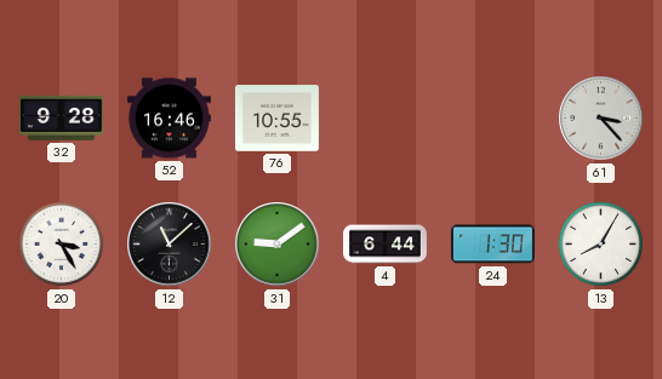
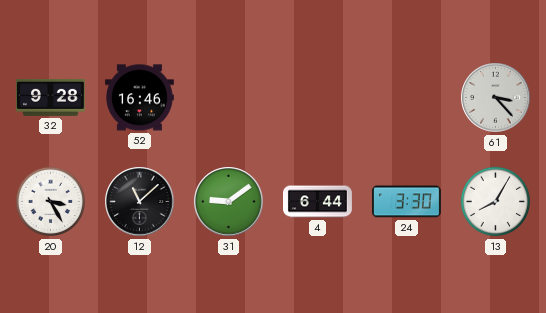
76: 10:55 -> none (276, 119)
24: 1:30 -> 3:30 (406, 202)
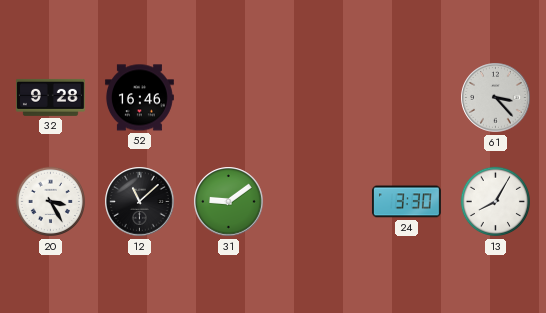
4: 6:44 -> none (318, 202)
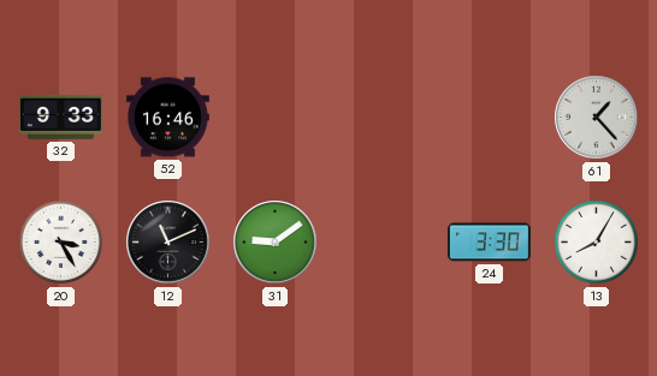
32: 9:28 -> 9:33 (60, 117)
61: 3:23 -> 1:23 (597, 118)
12: 11:08 -> 11:11 (168, 243)
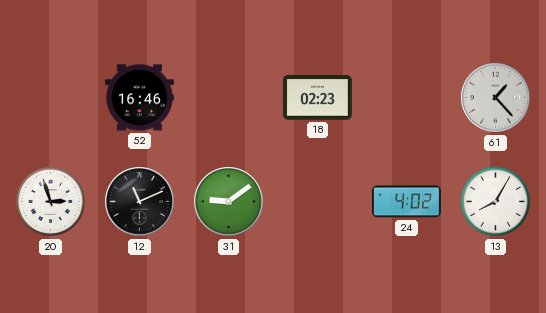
32: 9:33 -> none (60, 117)
18: none -> 02:23 (317, 98)
20: 3:25 -> 2:57 (51, 202)
24: 3:30 -> 4:02 (406, 202)
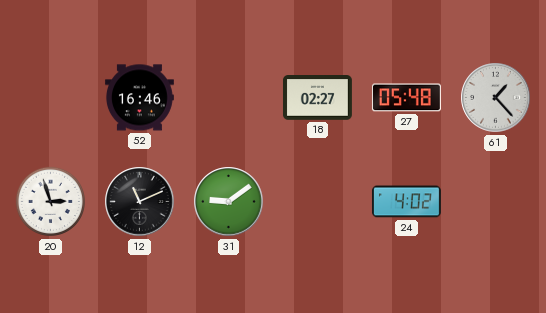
18: 02:23 -> 02:27 (317, 98)
27: none -> 05:48 (406, 98)
13: 8:05 -> none (496, 202)
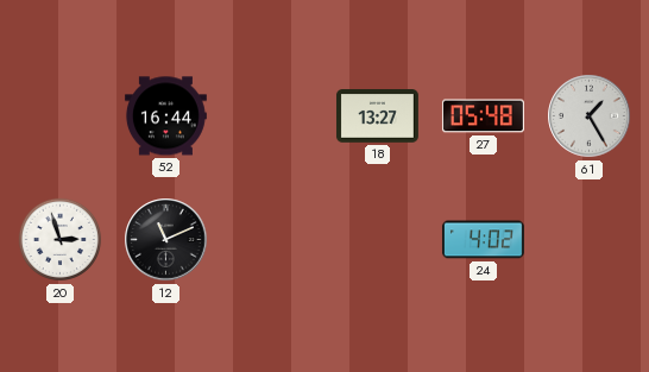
52: 16:46 -> 16:44 (165, 116)
18: 02:27 -> 13:27 (377, 116)
61: 1:23 -> 1:25 (590, 116)
31: 9:09 -> none (229, 202)
